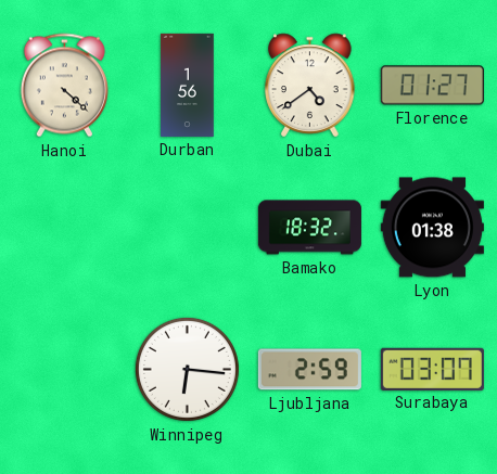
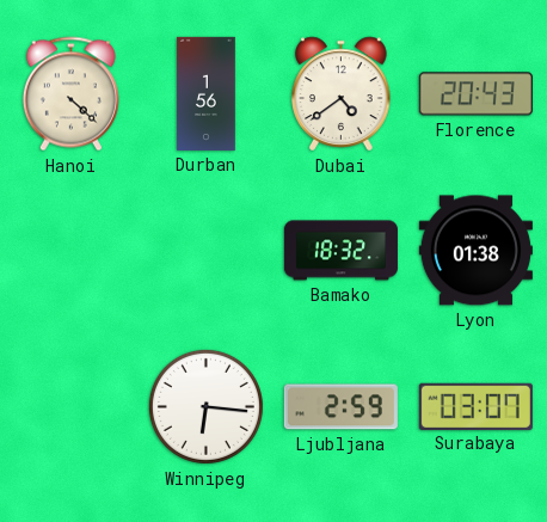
Florence: 01:27 -> 20:43 (475, 94)
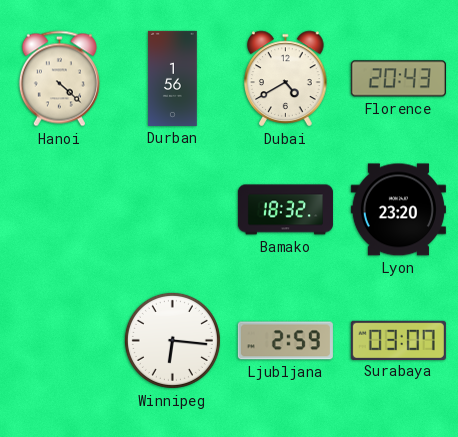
Dubai: 4:39 -> 4:40 (286, 79)
Lyon: 01:38 -> 23:20 (398, 210)
